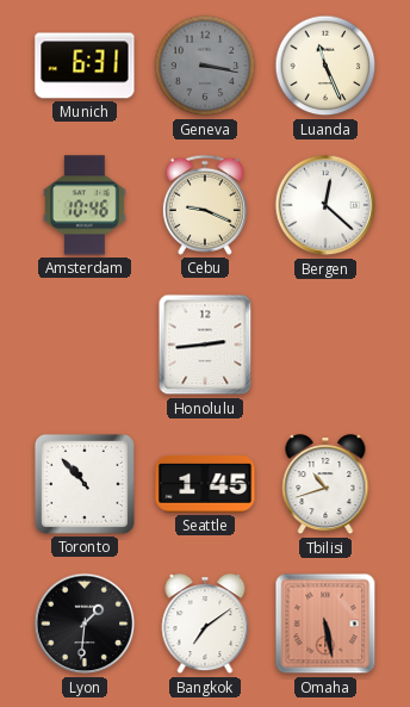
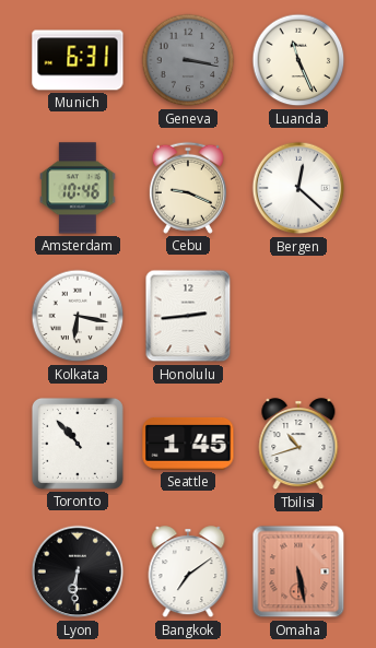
Kolkata: none -> 6:17 (78, 316)
Lyon: 1:31 -> 6:31 (78, 572)
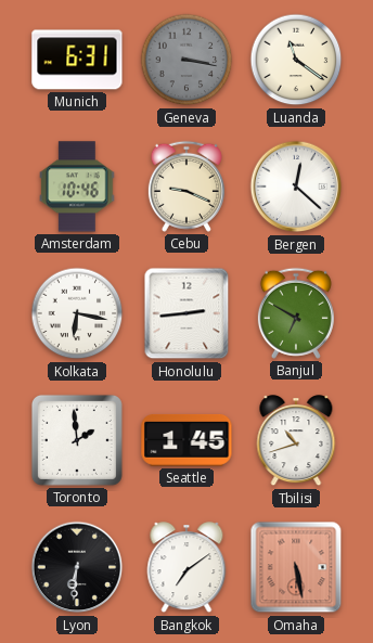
Luanda: 11:26 -> 11:21 (296, 60)
Banjul: none -> 6:50 (296, 313)
Toronto: 10:53 -> 1:59 (77, 440)
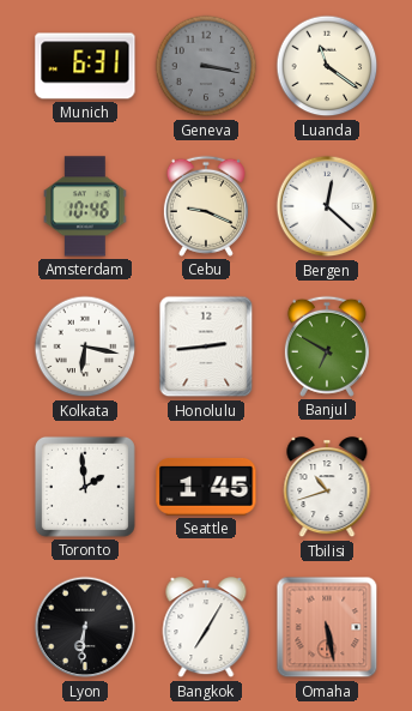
Bangkok: 7:09 -> 7:05 (206, 628)
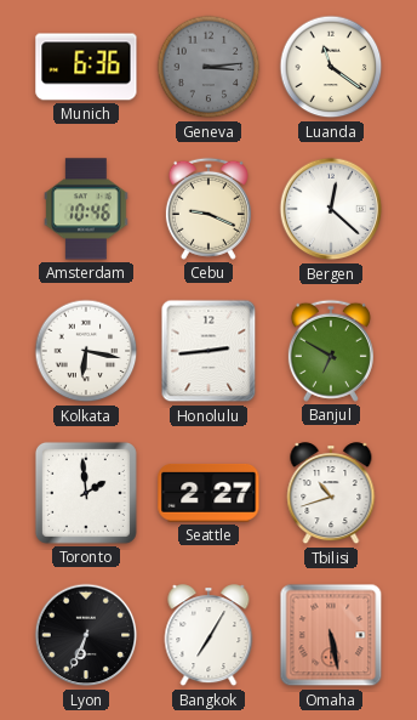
Munich: 6:31 -> 6:36 (86, 67)
Geneva: 3:17 -> 3:14 (208, 67)
Seattle: 1:45 -> 2:27 (208, 493)
Lyon: 6:31 -> 6:34 (86, 635)
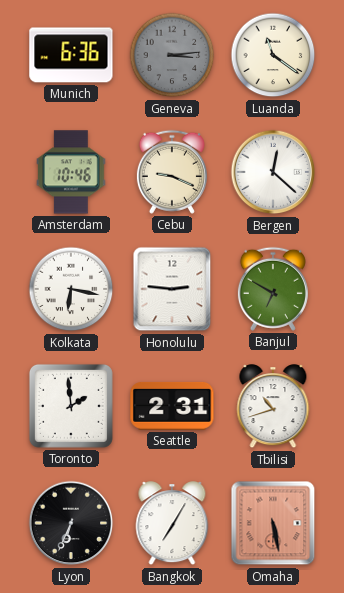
Honolulu: 2:44 -> 2:46 (172, 289)
Seattle: 2:27 -> 2:31 (172, 406)
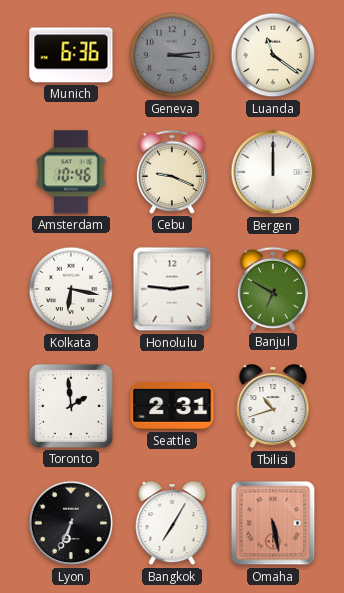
Bergen: 12:22 -> 12:00 (273, 172)
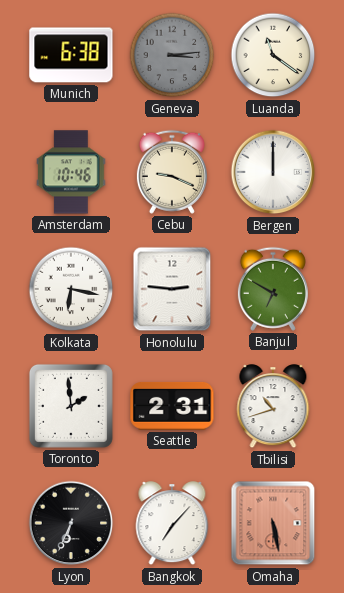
Munich: 6:36 -> 6:38 (71, 55)
Bangkok: 7:05 -> 7:07 (172, 524)
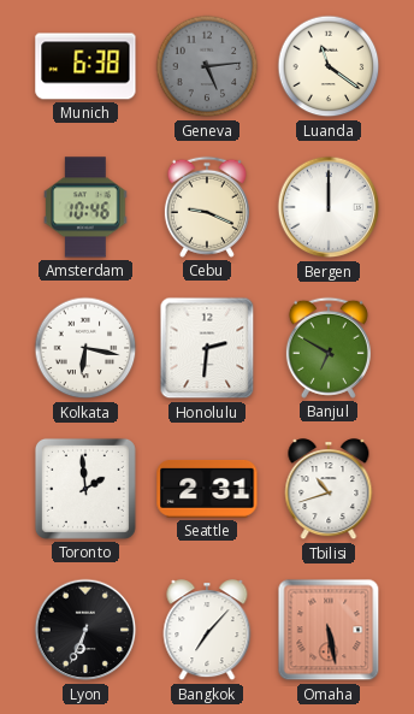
Geneva: 3:14 -> 5:14 (207, 66)
Honolulu: 2:46 -> 2:31 (207, 348)
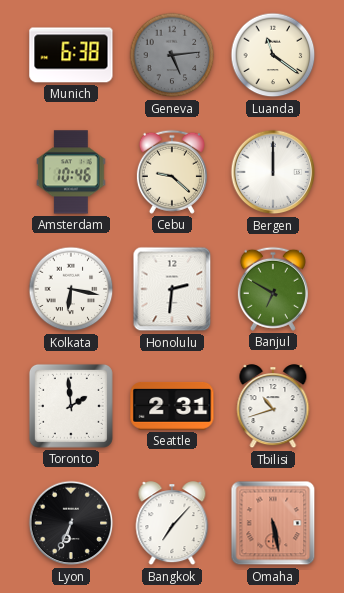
Cebu: 9:19 -> 9:22 (172, 172)
